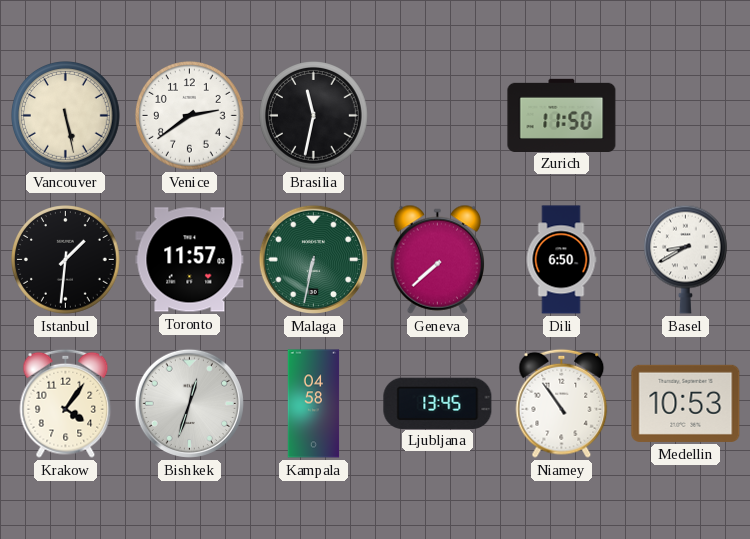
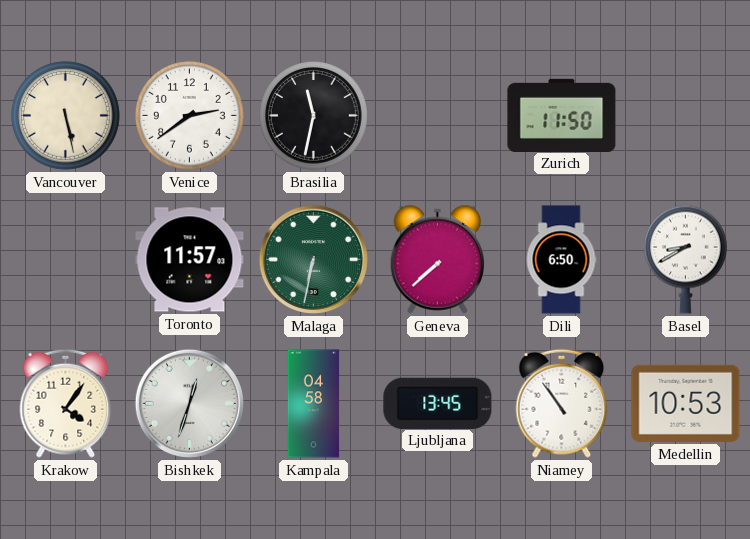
Istanbul: 1:31 -> none (66, 260)
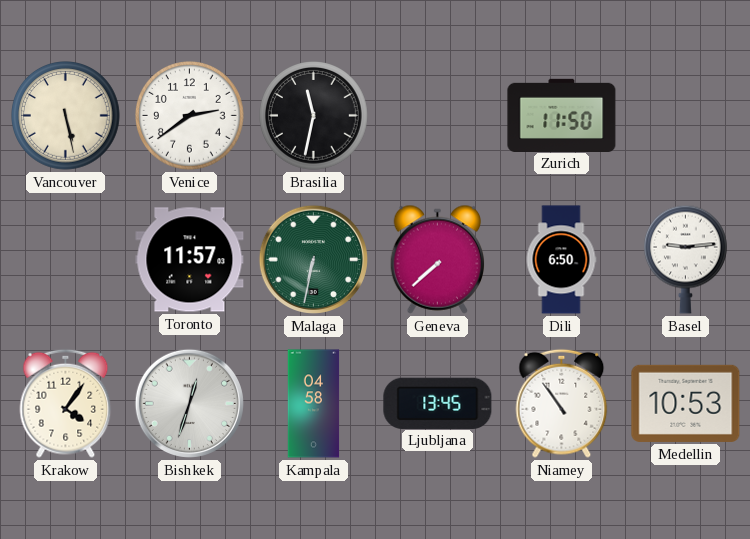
Basel: 8:40 -> 9:14 (685, 259)
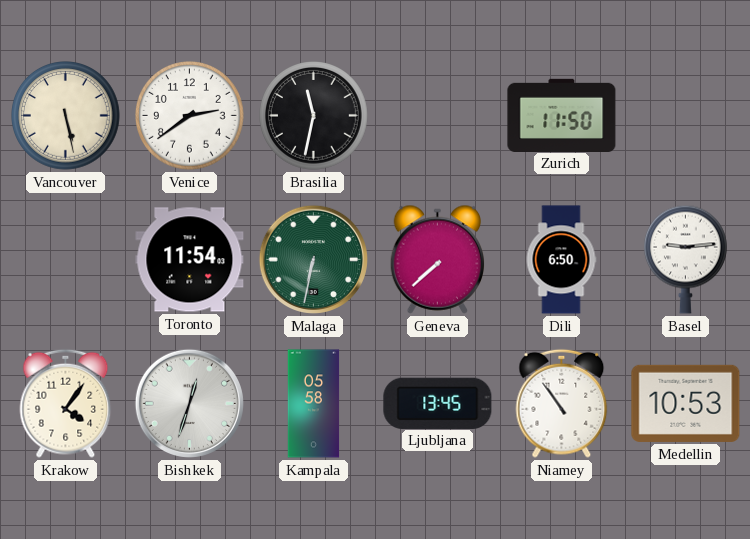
Toronto: 11:57 -> 11:54 (190, 260)
Kampala: 04:58 -> 05:58 (314, 404)
